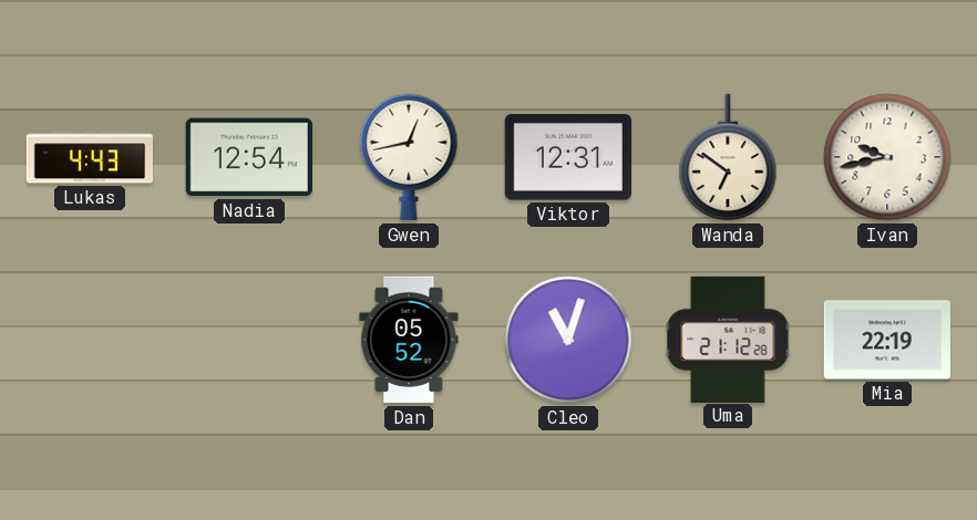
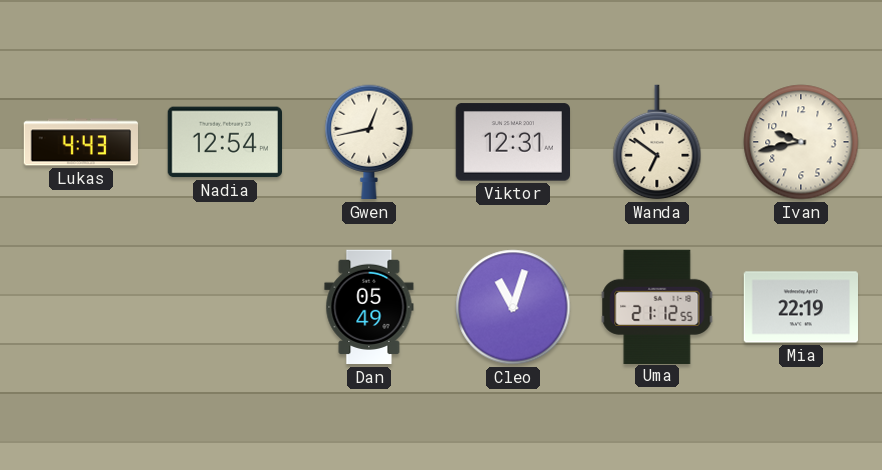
Dan: 05:52 -> 05:49 (369, 307)
Uma: 21:12:28 -> 21:12:55 (657, 306)
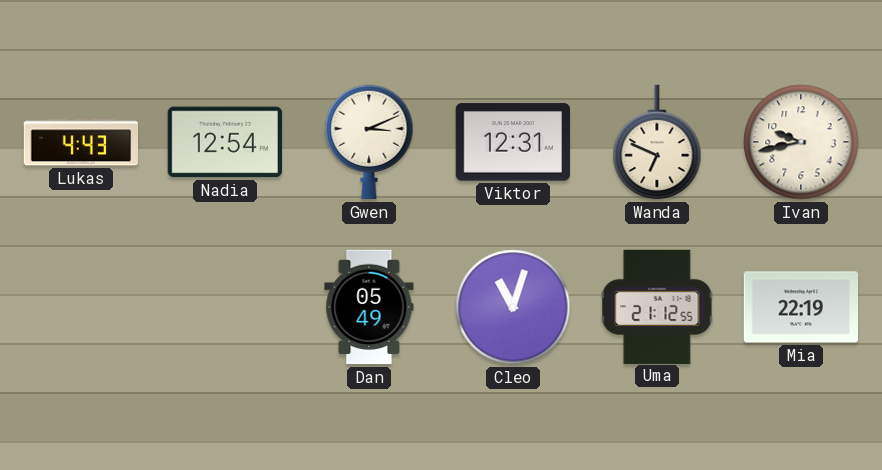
Gwen: 12:43 -> 3:11 (369, 142)
Wanda: 6:51 -> 6:49 (657, 142)
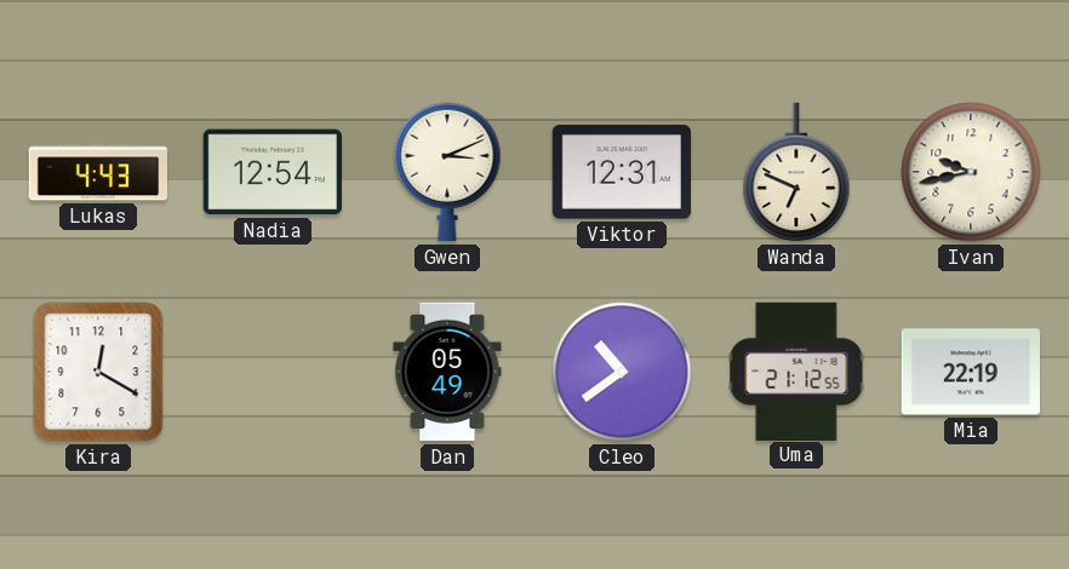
Kira: none -> 12:20 (98, 372)
Cleo: 11:03 -> 10:39 (622, 372)
